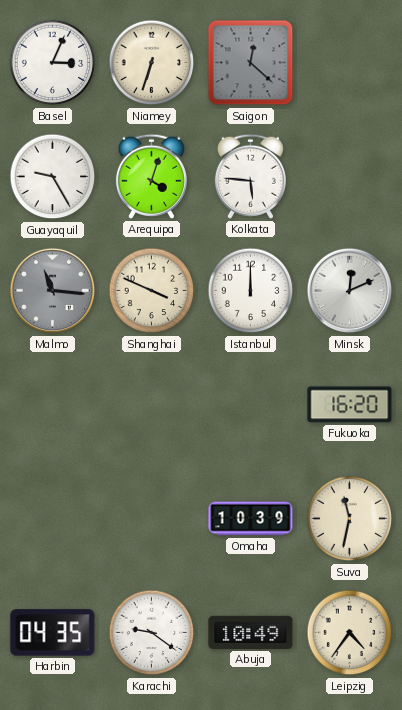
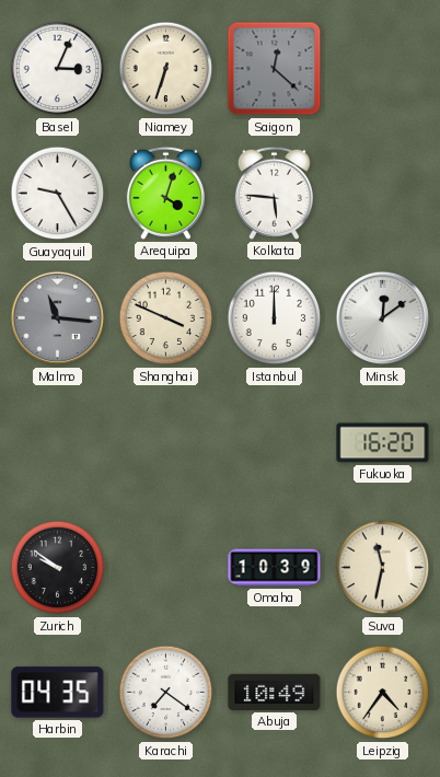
Minsk: 12:11 -> 12:09 (383, 318)
Zurich: none -> 9:51 (58, 568)
Karachi: 9:21 -> 7:21 (166, 693)
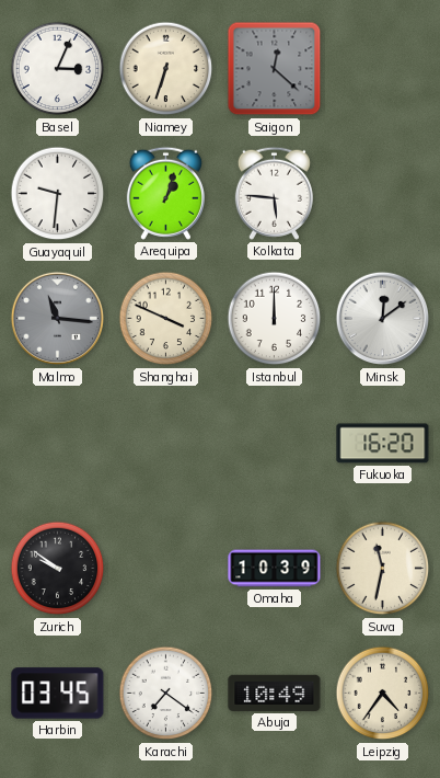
Guayaquil: 9:25 -> 9:31 (58, 194)
Arequipa: 4:03 -> 1:03 (165, 193)
Harbin: 04:35 -> 03:45 (58, 694)
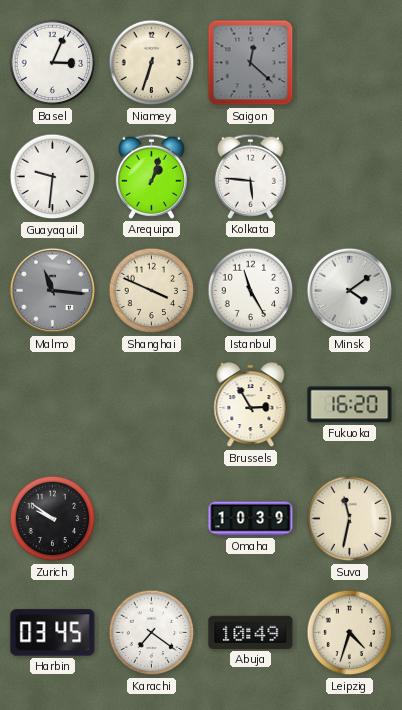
Istanbul: 12:00 -> 11:25 (251, 291)
Minsk: 12:09 -> 4:09 (350, 291)
Brussels: none -> 2:55 (251, 406)
Leipzig: 4:36 -> 4:33 (350, 633)
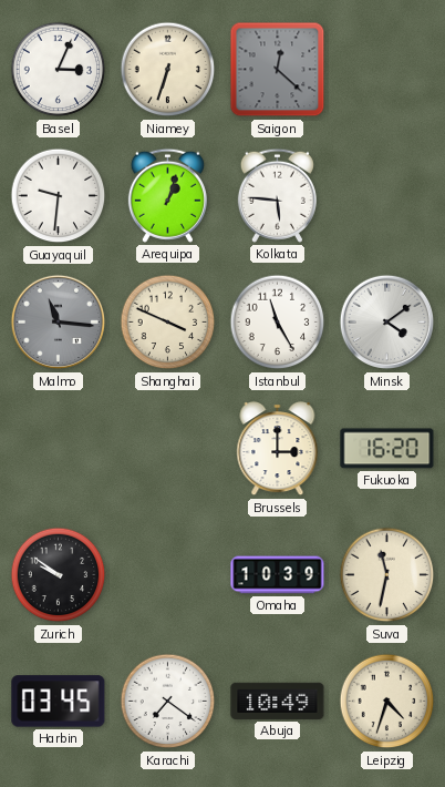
Brussels: 2:55 -> 3:00 (278, 450)
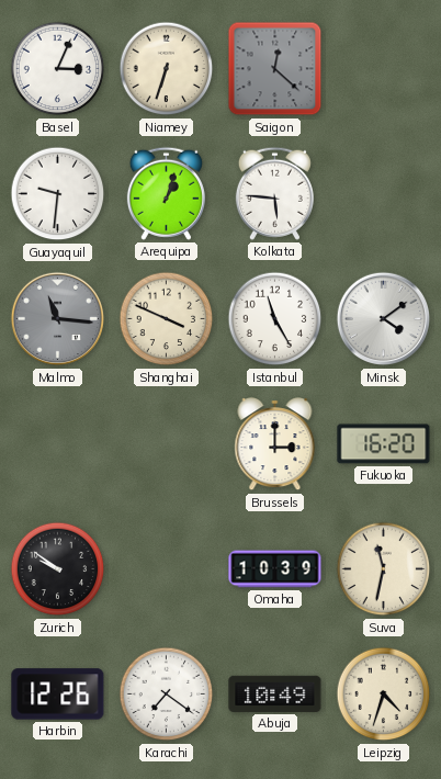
Harbin: 03:45 -> 12:26 (58, 695)
